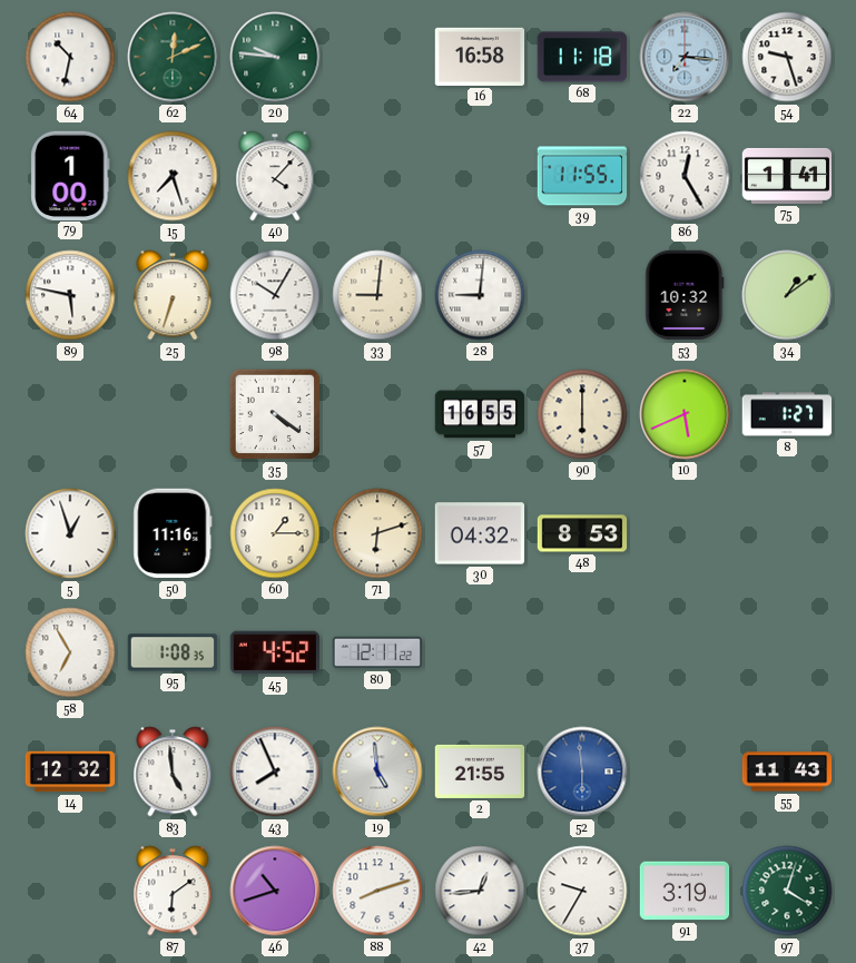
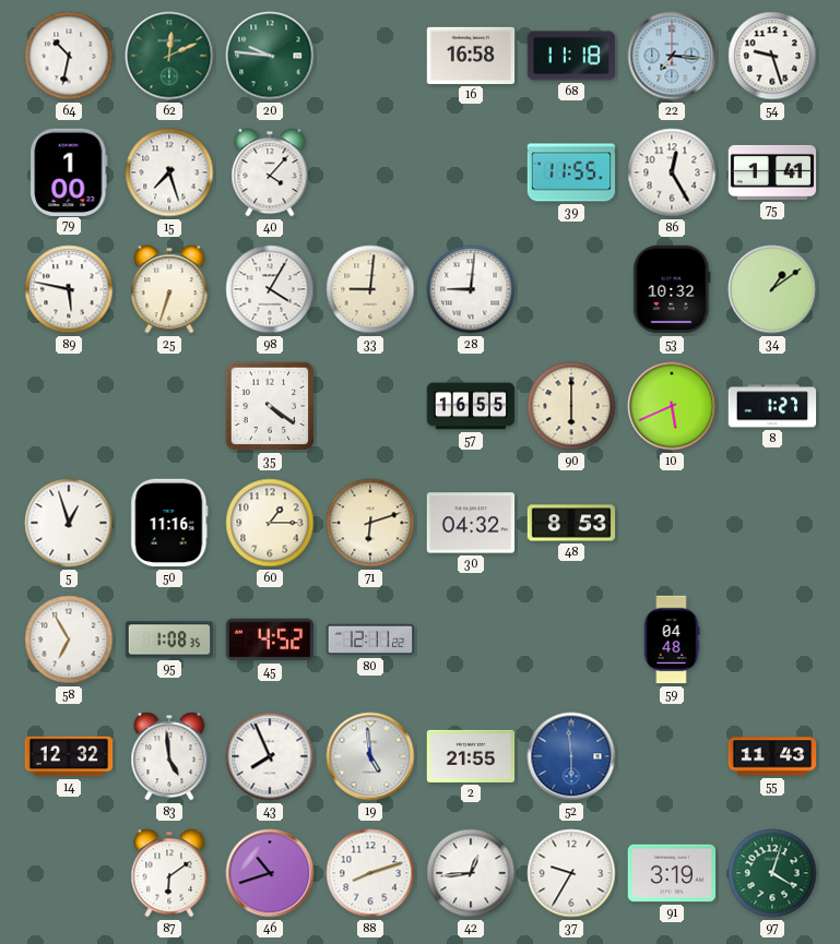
98: 10:05 -> 4:05 (270, 289)
59: none -> 04:48 (672, 640)
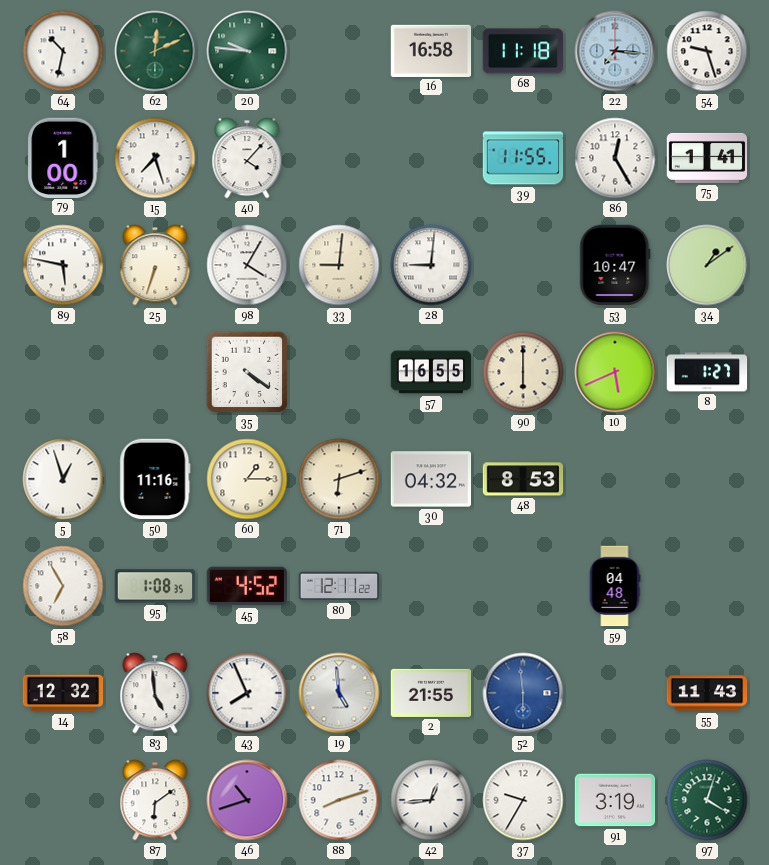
53: 10:32 -> 10:47 (615, 265)
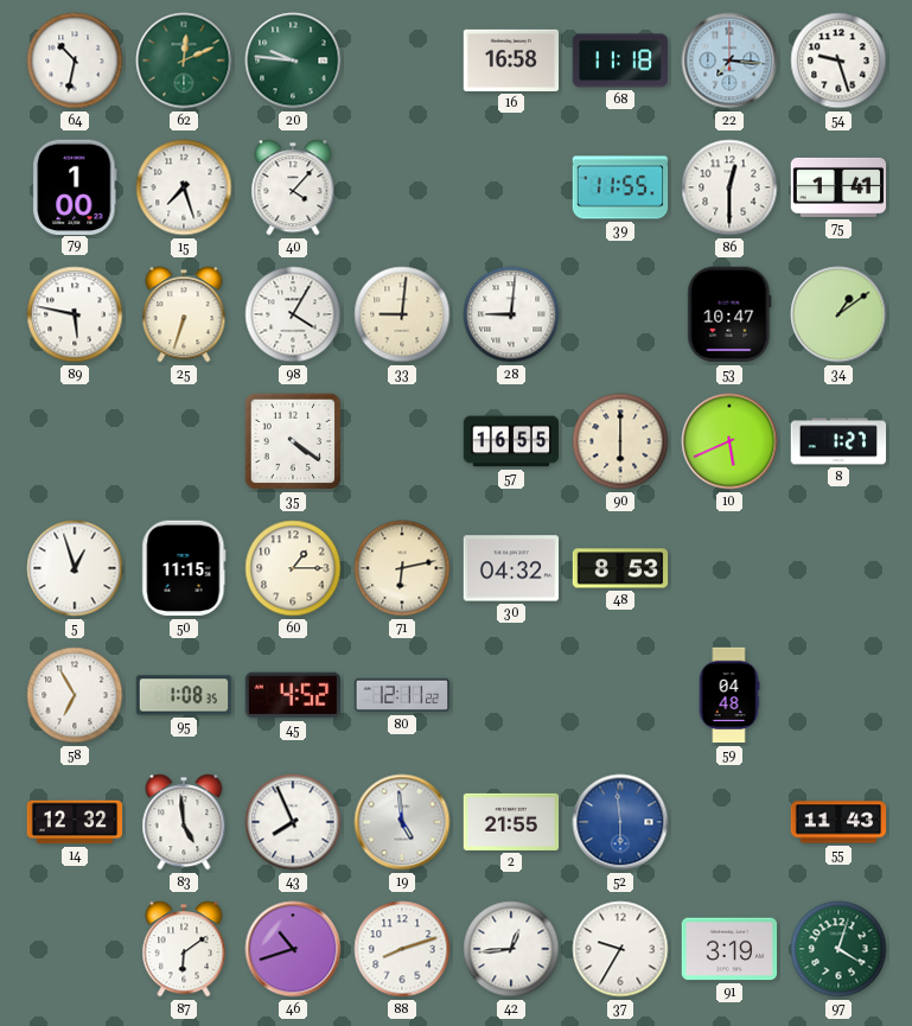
86: 12:25 -> 12:30 (729, 187)
50: 11:16 -> 11:15 (184, 568)
71: 6:12 -> 6:13 (402, 568)
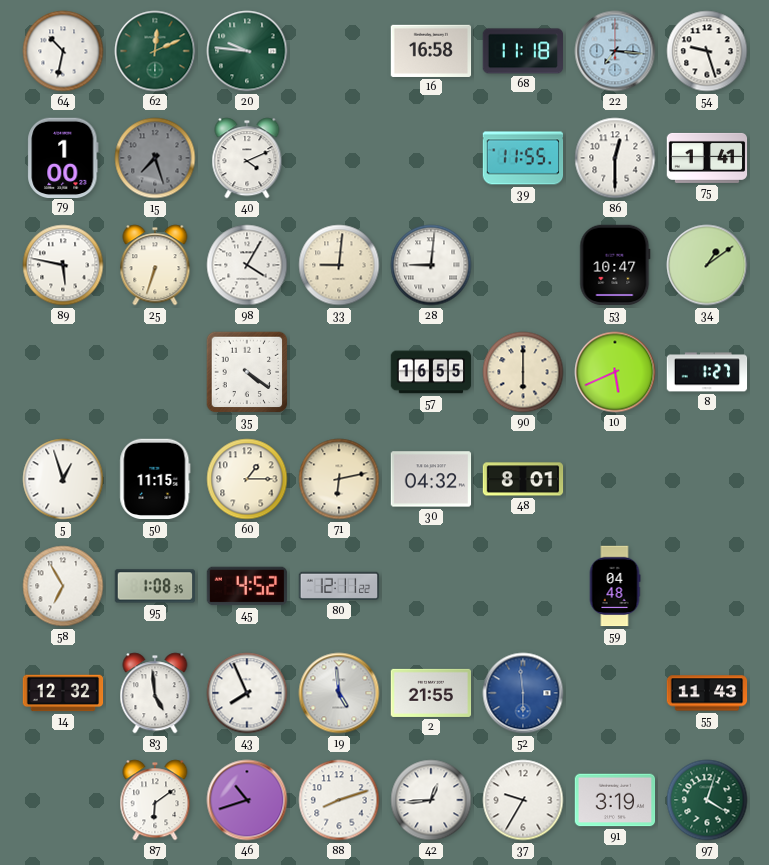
15 dial: white -> grey (155, 158)
40: 4:07 -> 4:11 (247, 158)
48: 8:53 -> 8:01 (523, 479)
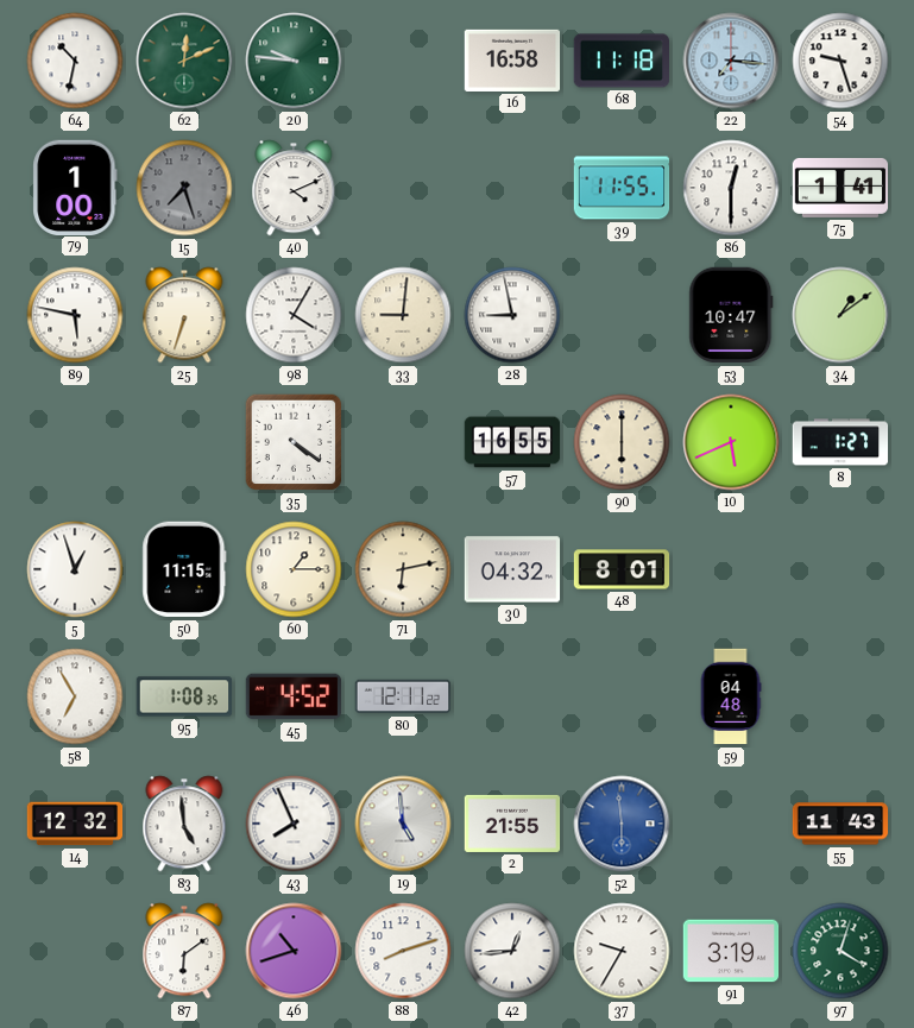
28: 9:01 -> 8:58 (512, 315)
